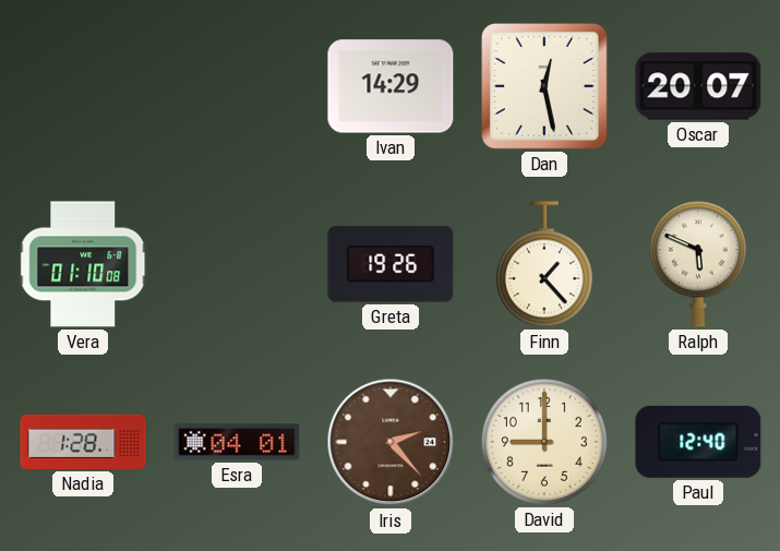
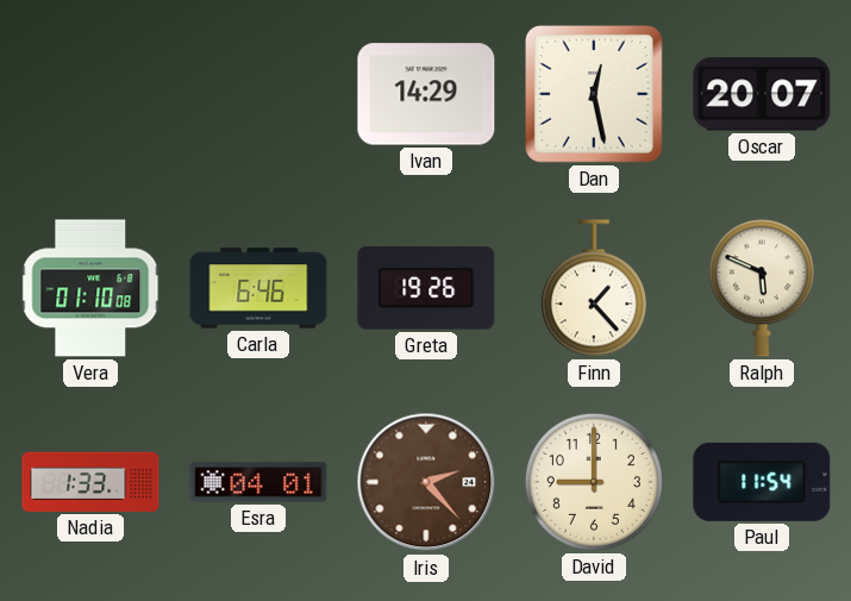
Carla: none -> 6:46 (258, 288)
Nadia: 1:28 -> 1:33 (90, 482)
Paul: 12:40 -> 11:54 (762, 482)
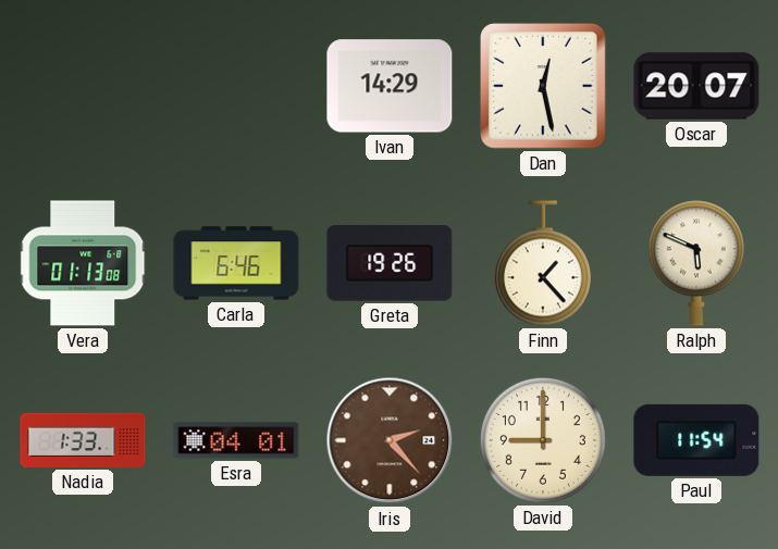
Vera: 01:10 -> 01:13 (84, 263)
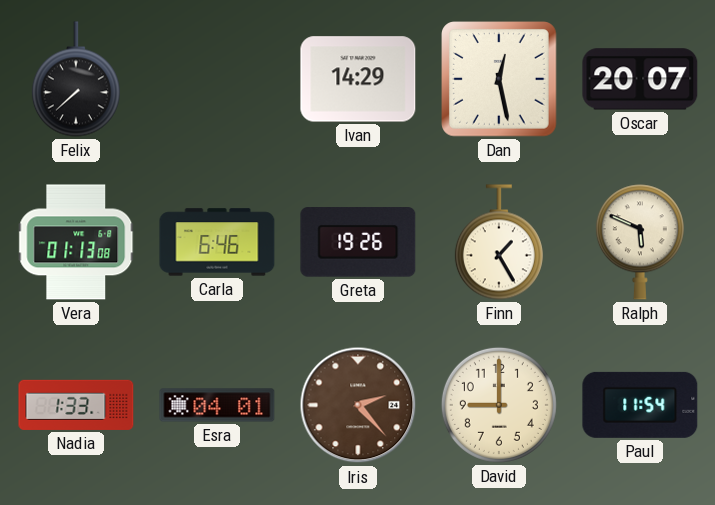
Felix: none -> 7:38 (76, 79)
Finn: 1:23 -> 1:25 (499, 242)
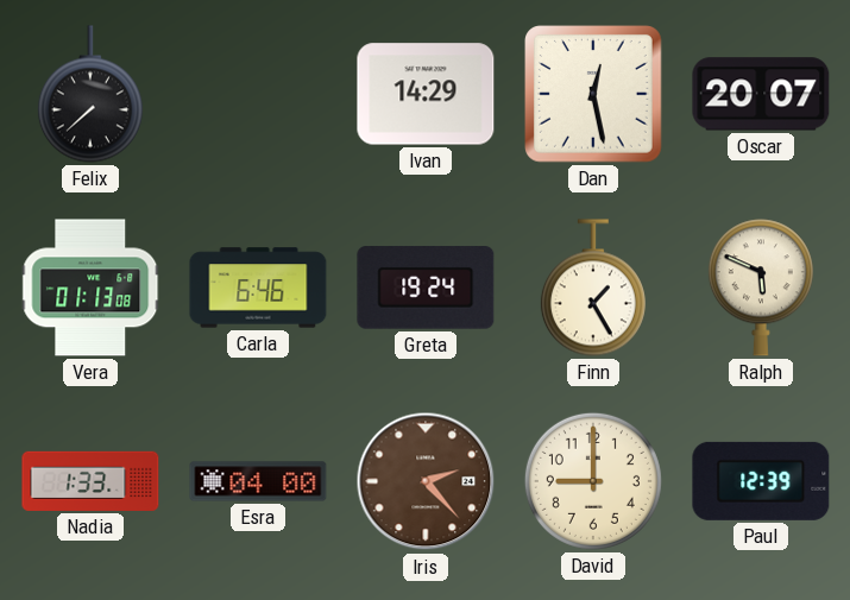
Greta: 19:26 -> 19:24 (426, 288)
Esra: 04:01 -> 04:00 (258, 481)
Paul: 11:54 -> 12:39 (761, 481)
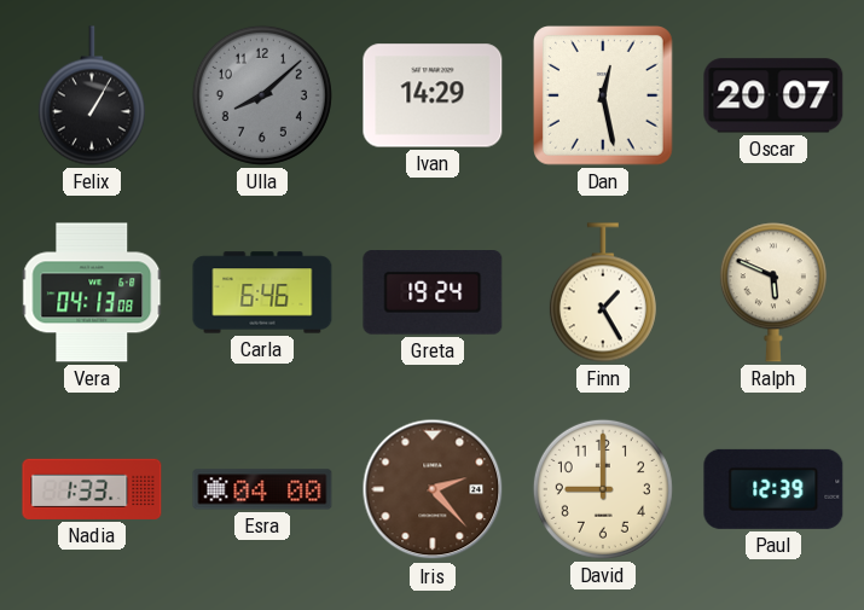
Felix: 7:38 -> 1:05 (92, 95)
Ulla: none -> 8:08 (262, 95)
Vera: 01:13 -> 04:13 (93, 292)
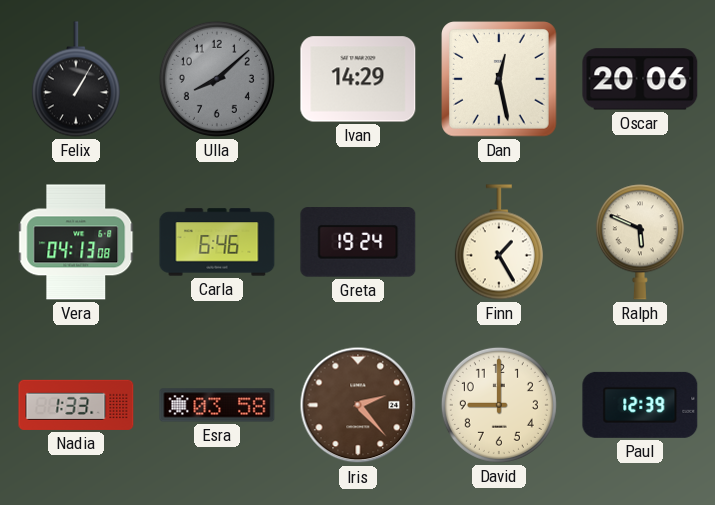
Oscar: 20:07 -> 20:06 (640, 79)
Esra: 04:00 -> 03:58 (217, 405)
